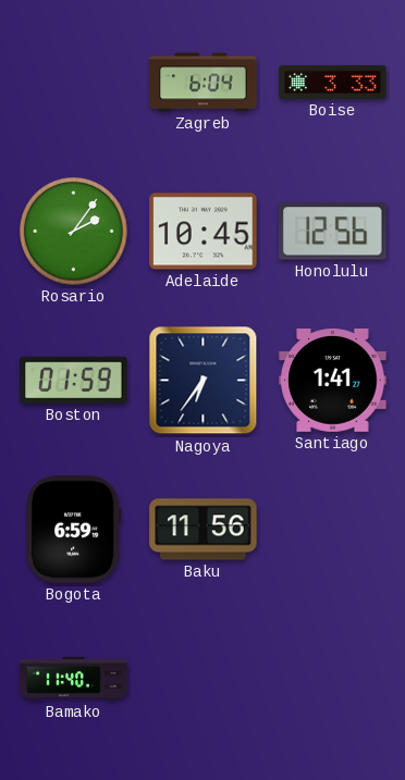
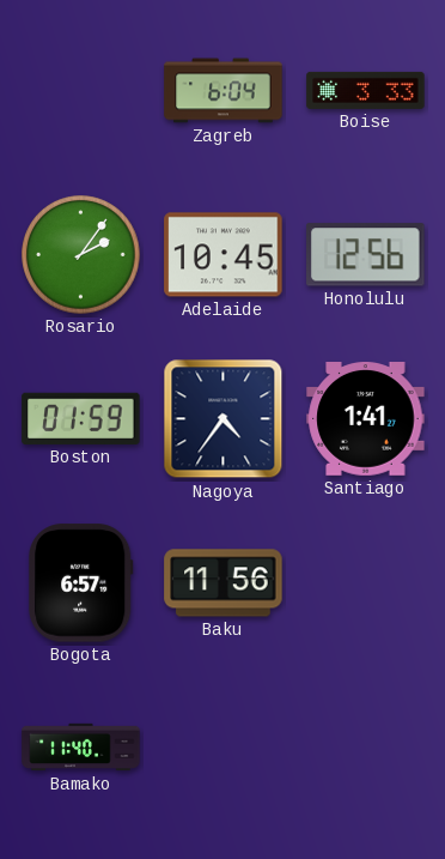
Nagoya: 6:36 -> 4:36 (224, 419)
Bogota: 6:59 -> 6:57 (81, 583)
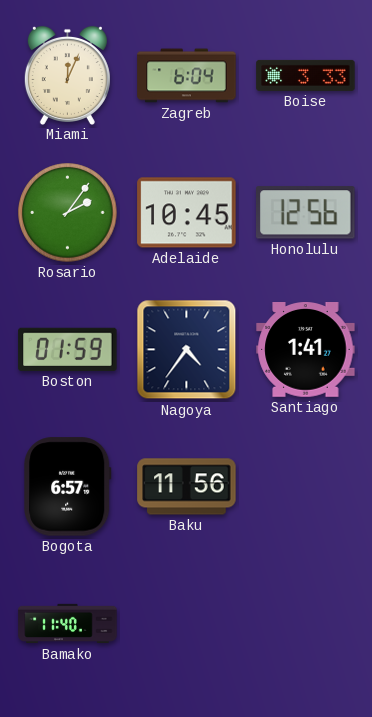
Miami: none -> 12:04 (67, 75)
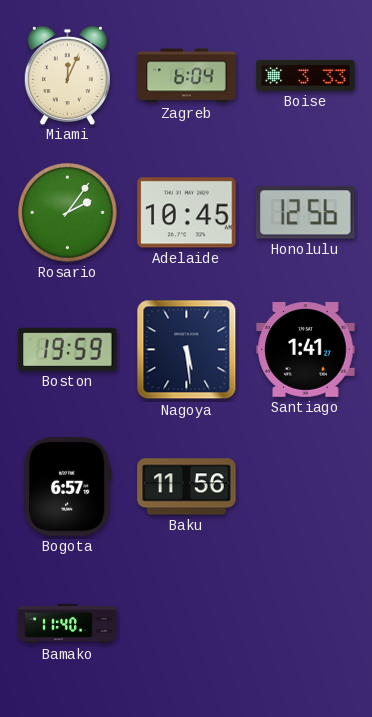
Boston: 01:59 -> 19:59 (68, 349)
Nagoya: 4:36 -> 5:29 (187, 350)
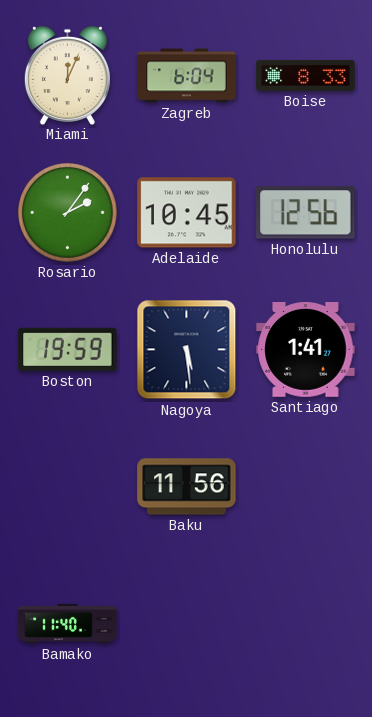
Boise: 3:33 -> 8:33 (306, 75)
Bogota: 6:57 -> none (68, 487)
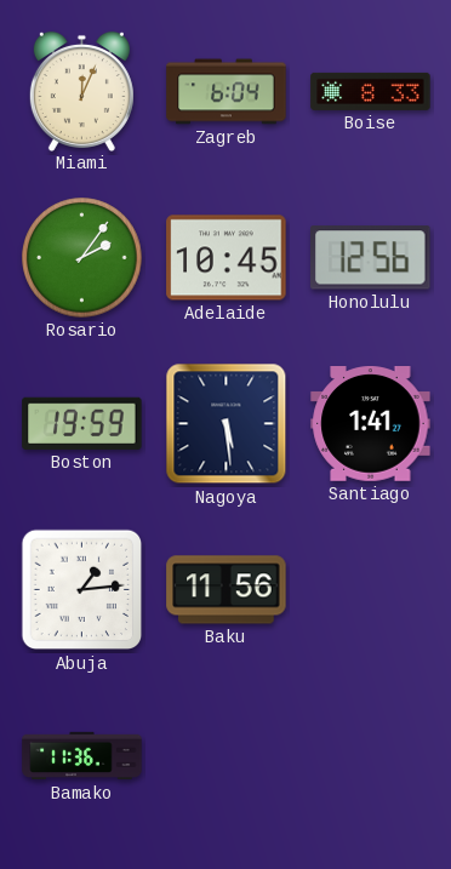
Abuja: none -> 1:14 (82, 590)
Bamako: 11:40 -> 11:36 (82, 756)
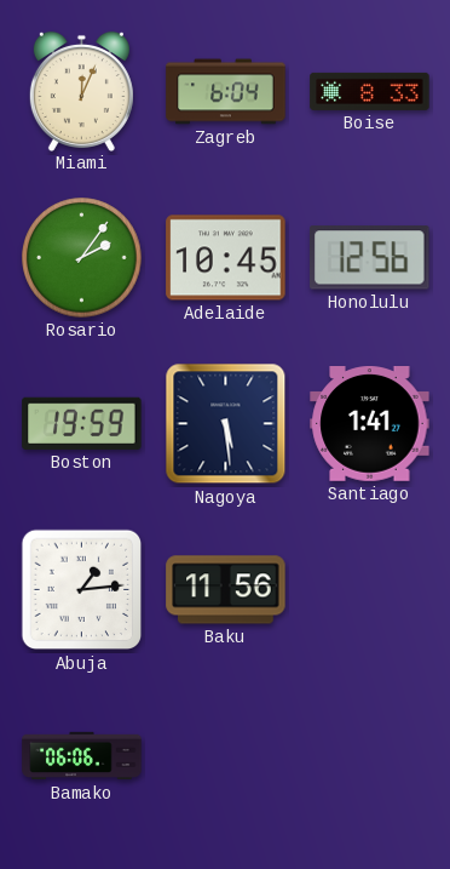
Bamako: 11:36 -> 06:06 (82, 756)
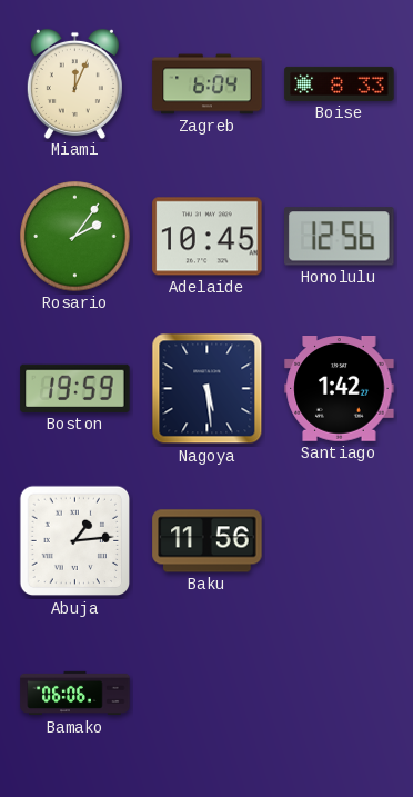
Santiago: 1:41 -> 1:42 (340, 389)
